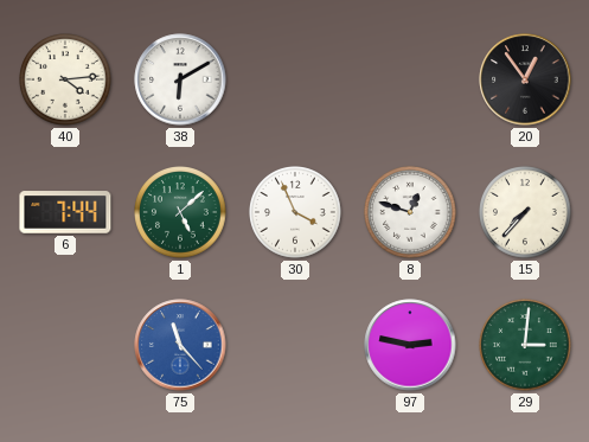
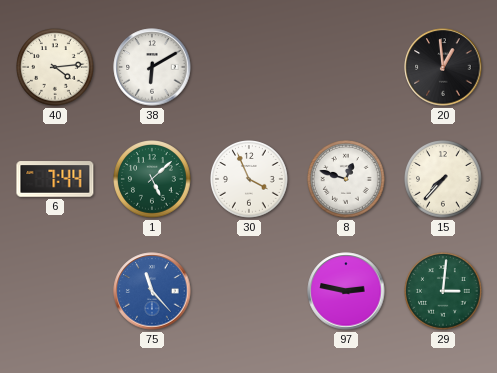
20: 12:54 -> 12:59 (443, 67)
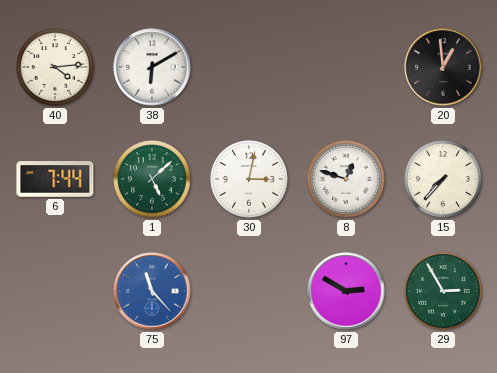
30: 3:56 -> 3:02 (249, 179)
97: 2:47 -> 2:50 (346, 291)
29: 3:01 -> 2:55 (443, 291)
